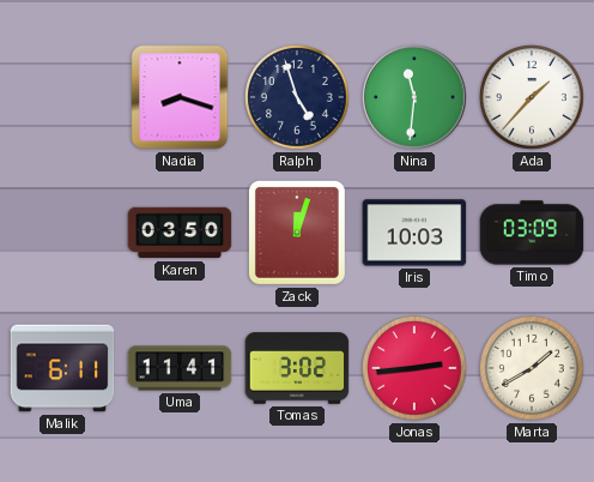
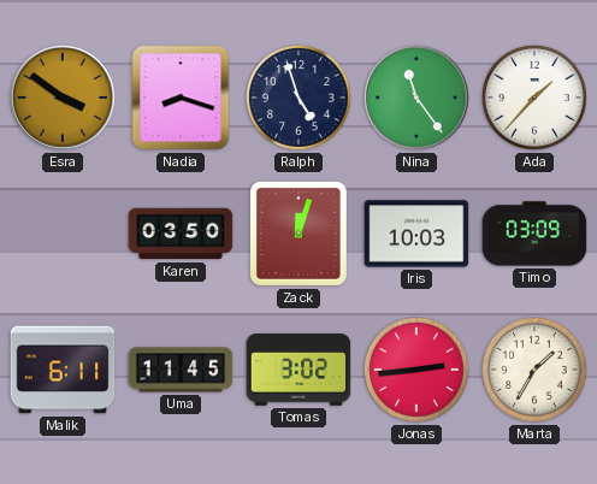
Esra: none -> 3:51 (63, 98)
Nina: 11:31 -> 11:24 (416, 98)
Uma: 11:41 -> 11:45 (181, 370)
Marta: 1:40 -> 1:35 (536, 371)
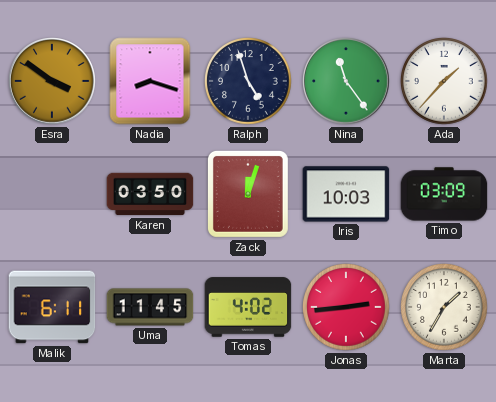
Tomas: 3:02 -> 4:02 (248, 307)
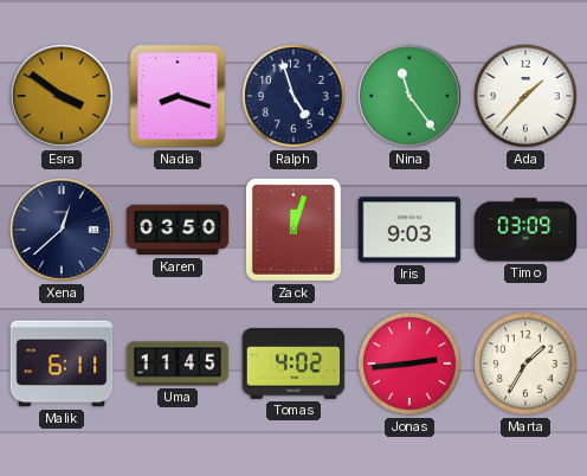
Xena: none -> 12:38 (62, 230)
Iris: 10:03 -> 9:03 (409, 230)
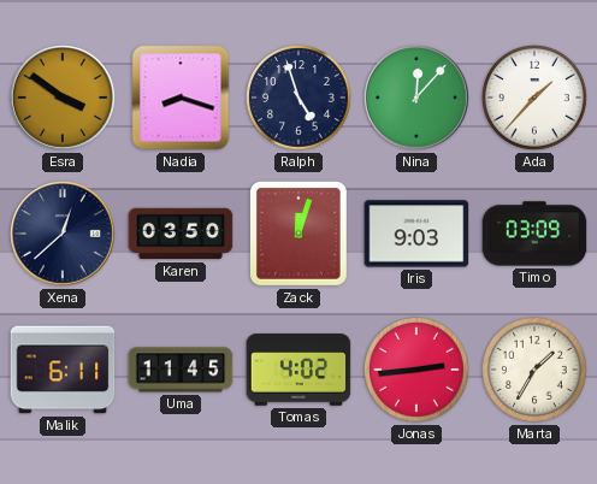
Nina: 11:24 -> 12:07 (416, 98)
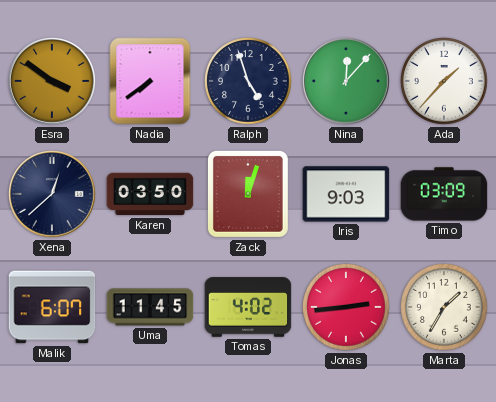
Nadia: 8:18 -> 7:39 (150, 81)
Malik: 6:11 -> 6:07 (52, 307)
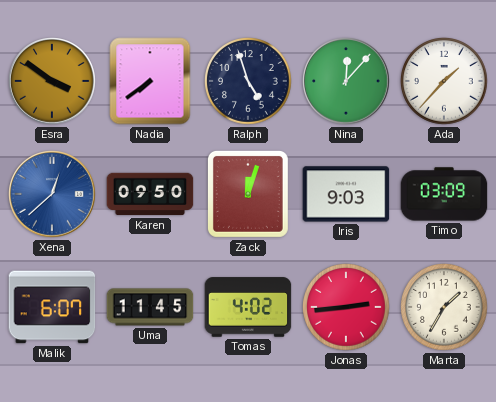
Xena dial: navy -> blue (52, 194)
Karen: 03:50 -> 09:50 (150, 194)
